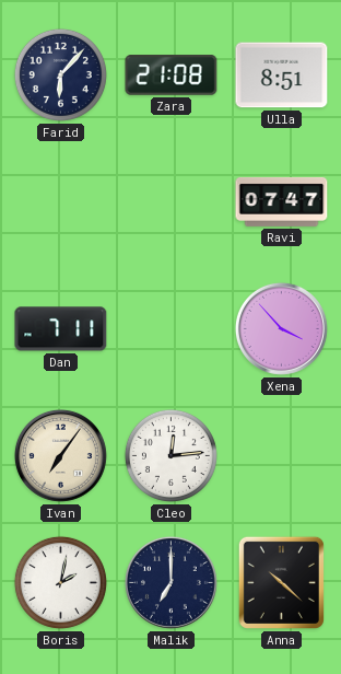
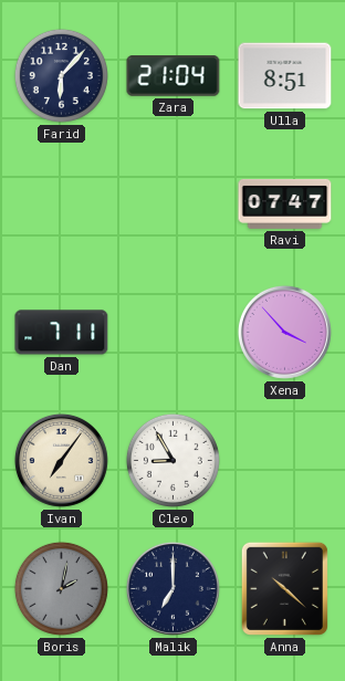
Zara: 21:08 -> 21:04 (174, 76)
Cleo: 12:14 -> 8:55 (172, 460)
Boris dial: white -> grey (61, 588)
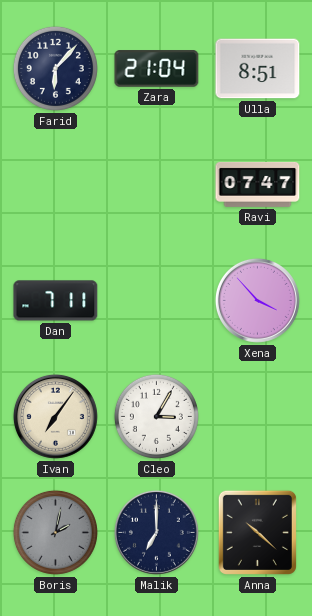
Cleo: 8:55 -> 3:05 (156, 416)
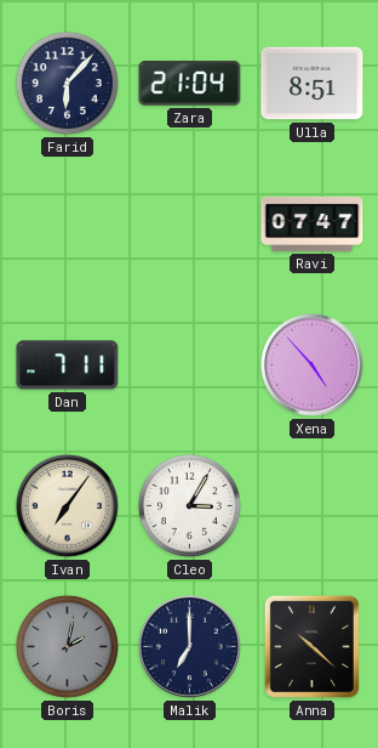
Xena: 3:53 -> 4:53 (311, 364)
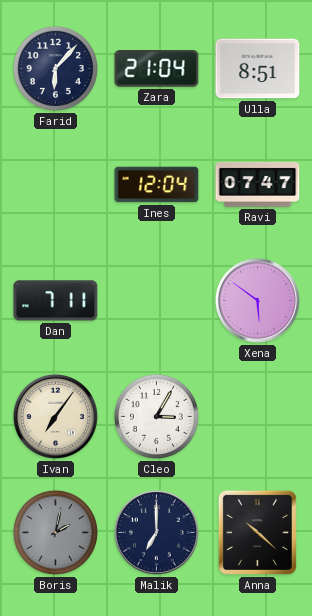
Ines: none -> 12:04 (157, 185)
Xena: 4:53 -> 5:51 (257, 300)
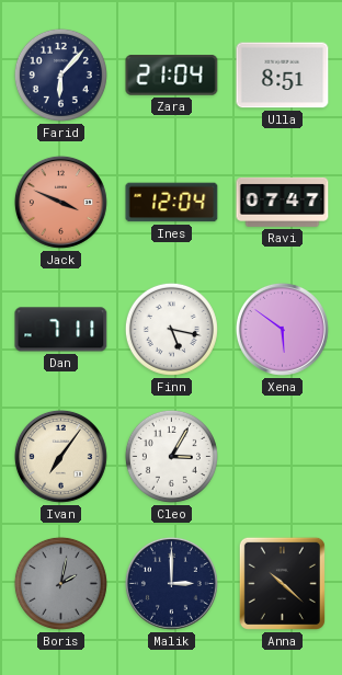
Jack: none -> 3:49 (60, 202)
Finn: none -> 5:17 (171, 329)
Malik: 7:00 -> 3:00 (171, 583)
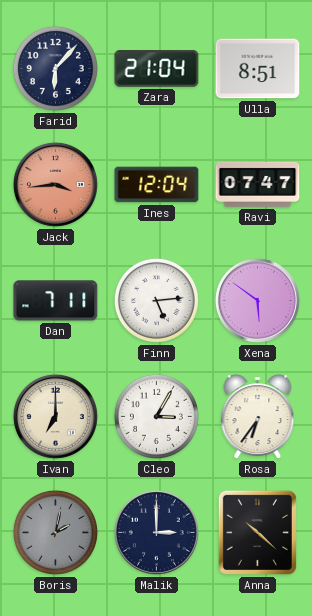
Jack: 3:49 -> 3:44 (55, 184)
Finn: 5:17 -> 5:14 (156, 300)
Ivan: 7:06 -> 7:00 (55, 416)
Rosa: none -> 6:36 (258, 417)
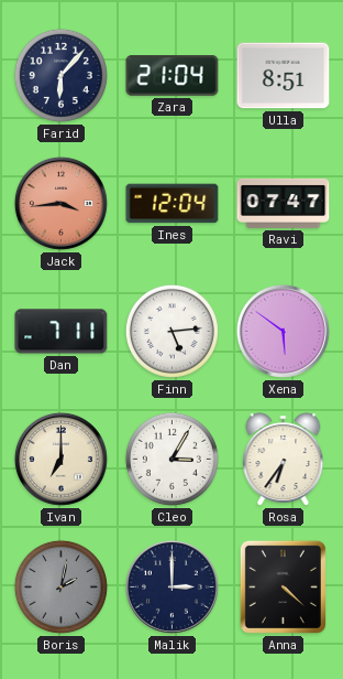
Anna: 10:22 -> 4:22 (283, 586)
